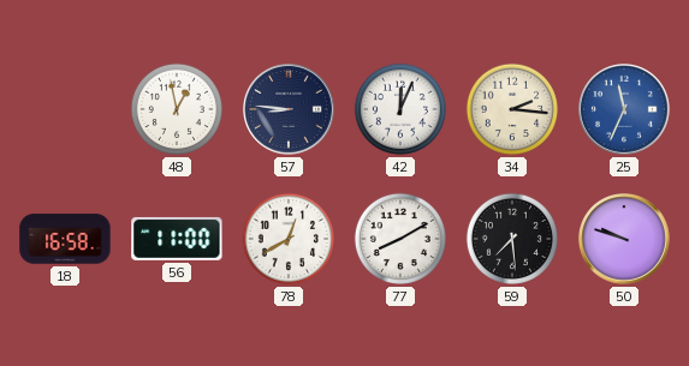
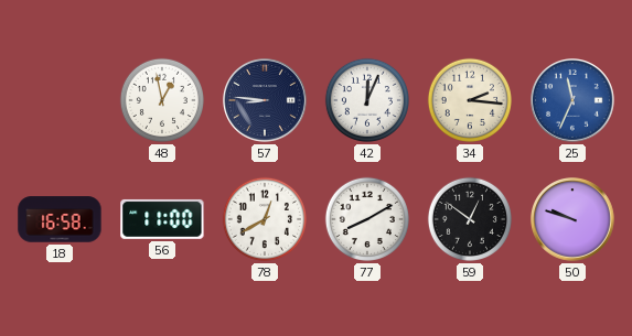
59: 7:29 -> 12:51 (470, 219)
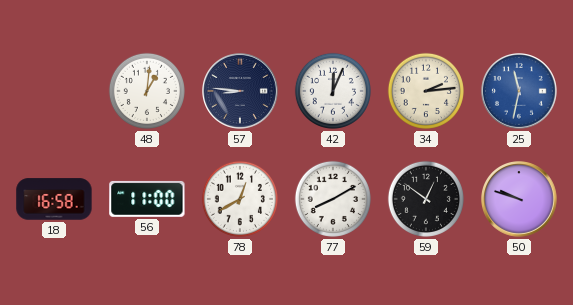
48: 12:58 -> 1:01 (147, 91)
34: 2:16 -> 2:14 (426, 91)
25: 11:34 -> 11:32 (520, 92)
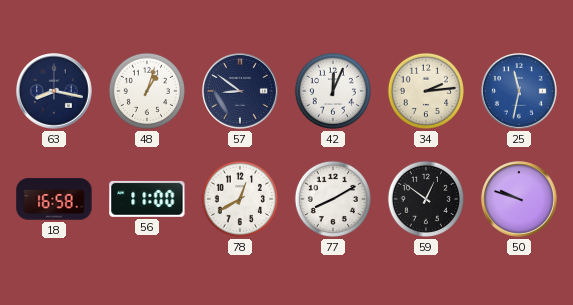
63: none -> 8:17 (55, 92)
48: 1:01 -> 1:03 (147, 91)
57: 8:46 -> 8:51 (241, 92)
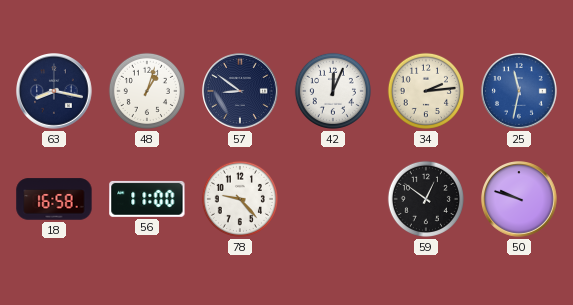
78: 12:40 -> 9:23 (240, 199)
77: 8:10 -> none (333, 199)
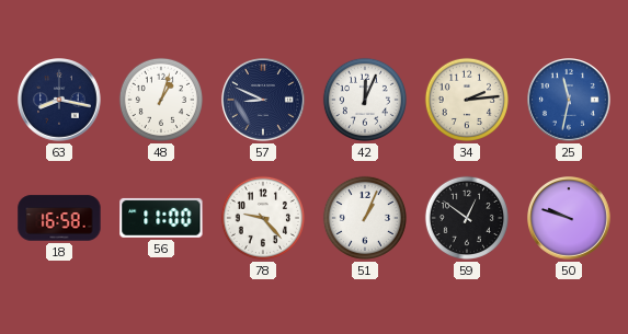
57: 8:51 -> 8:49 (264, 101)
51: none -> 1:04 (365, 218)
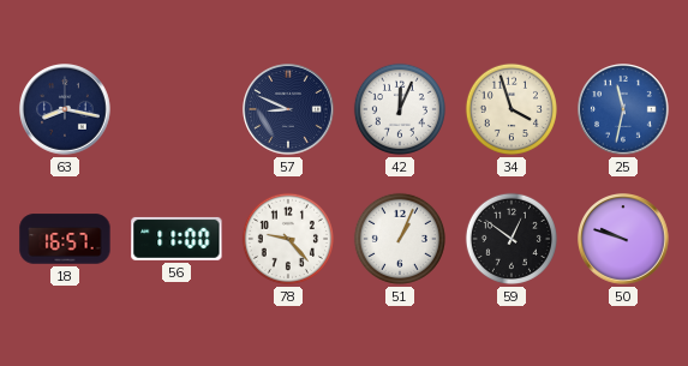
48: 1:03 -> none (161, 100)
34: 2:14 -> 3:57 (511, 109)
18: 16:58 -> 16:57 (65, 239)
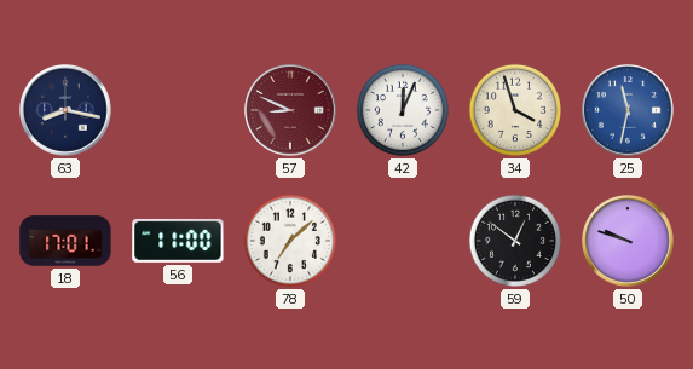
57 dial: navy -> burgundy (291, 111)
18: 16:57 -> 17:01 (65, 241)
78: 9:23 -> 7:08 (290, 241)
51: 1:04 -> none (400, 239)
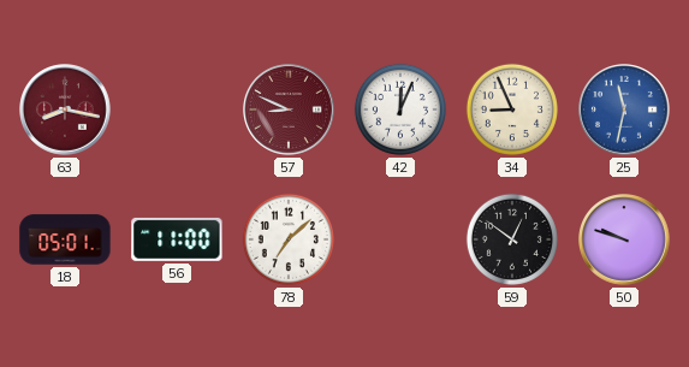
63 dial: navy -> burgundy (66, 111)
34: 3:57 -> 8:56 (512, 109)
18: 17:01 -> 05:01 (65, 239)
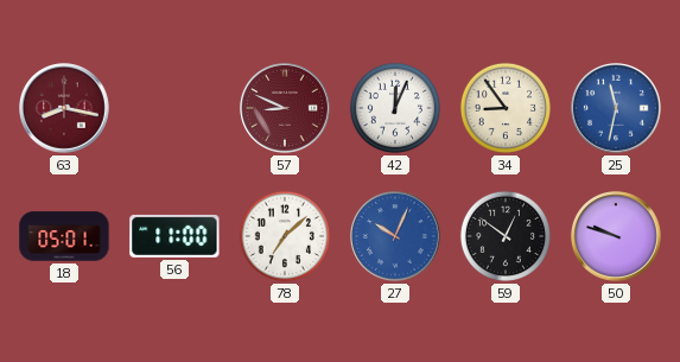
34: 8:56 -> 8:54 (506, 108)
27: none -> 10:04 (396, 237)
